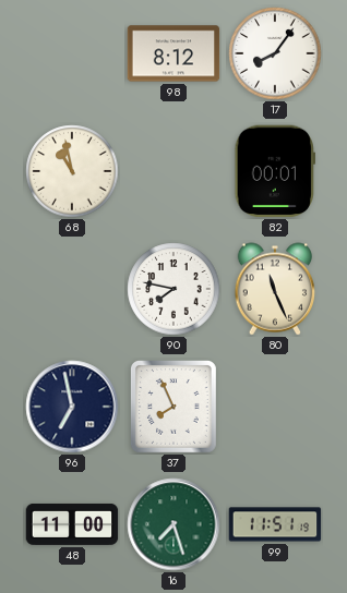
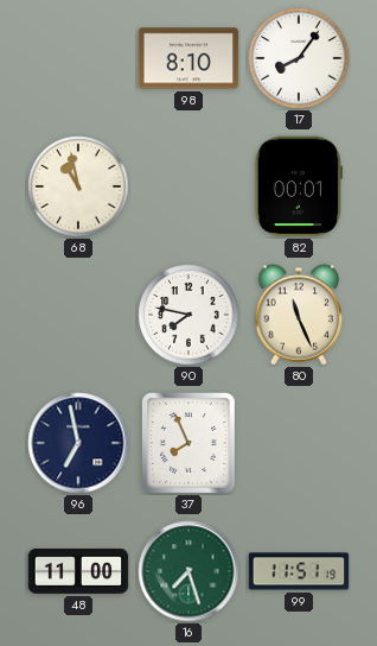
98: 8:12 -> 8:10 (188, 58)
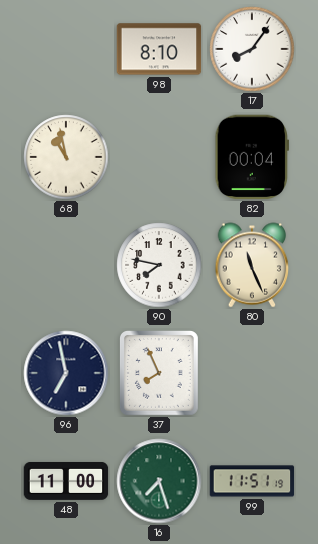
82: 00:01 -> 00:04 (251, 157)
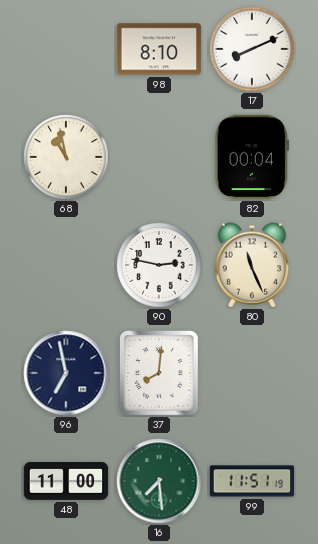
17: 8:06 -> 8:11 (252, 49)
90: 7:47 -> 2:47 (159, 265)
37: 7:56 -> 8:01 (160, 374)
16: 7:27 -> 7:29 (159, 481)
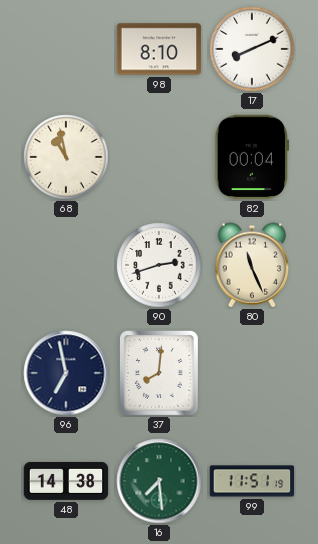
90: 2:47 -> 2:42 (159, 265)
48: 11:00 -> 14:38 (66, 481)
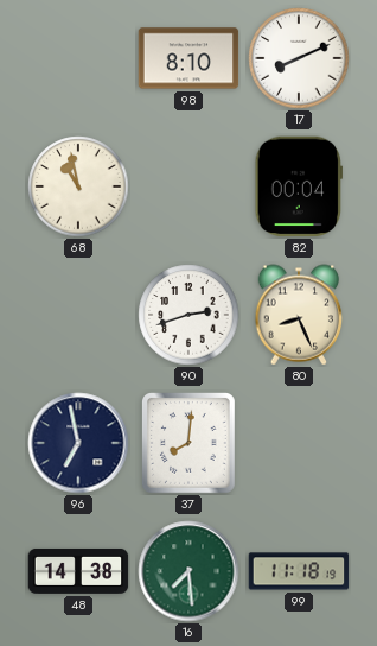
80: 11:26 -> 8:26 (299, 315)
99: 11:51 -> 11:18 (299, 571)
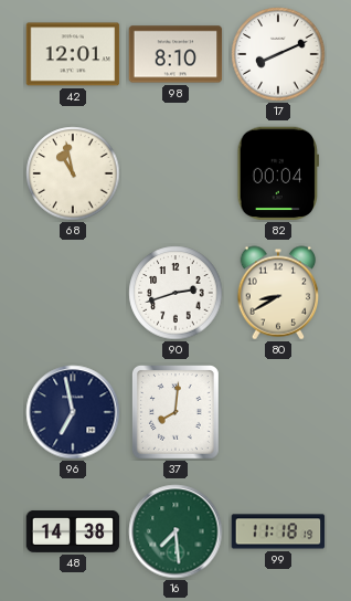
42: none -> 12:01 (73, 54)
80: 8:26 -> 8:40 (278, 293)
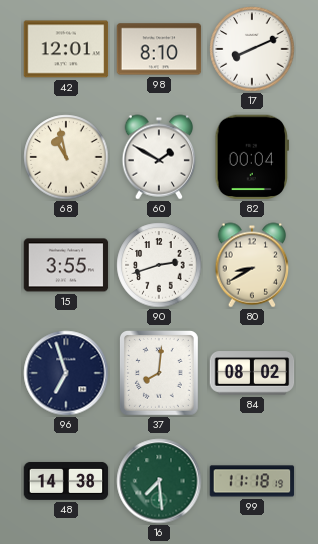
60: none -> 1:50 (159, 157)
15: none -> 3:55 (66, 265)
96: 6:58 -> 6:57 (66, 373)
84: none -> 08:02 (252, 373)
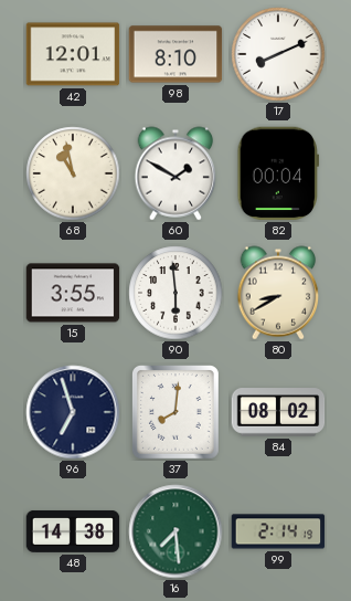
90: 2:42 -> 5:59 (175, 293)
99: 11:18 -> 2:14 (278, 531)
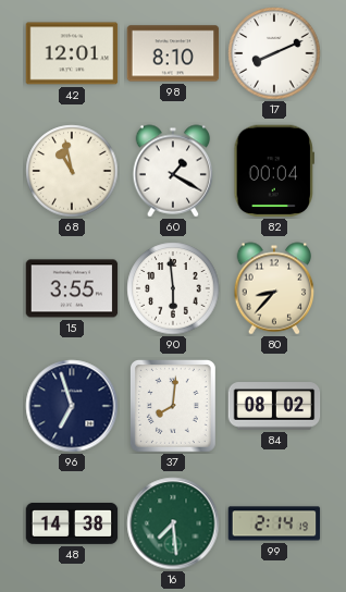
60: 1:50 -> 1:20 (173, 171)
80: 8:40 -> 8:37 (274, 288)
